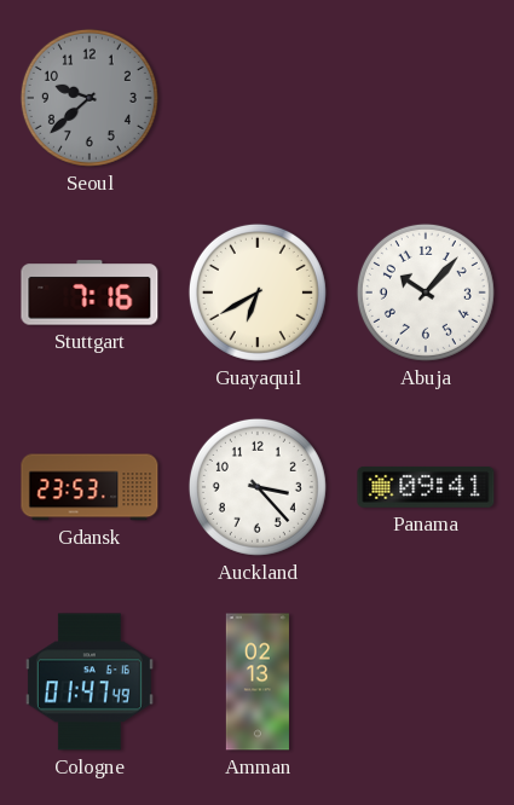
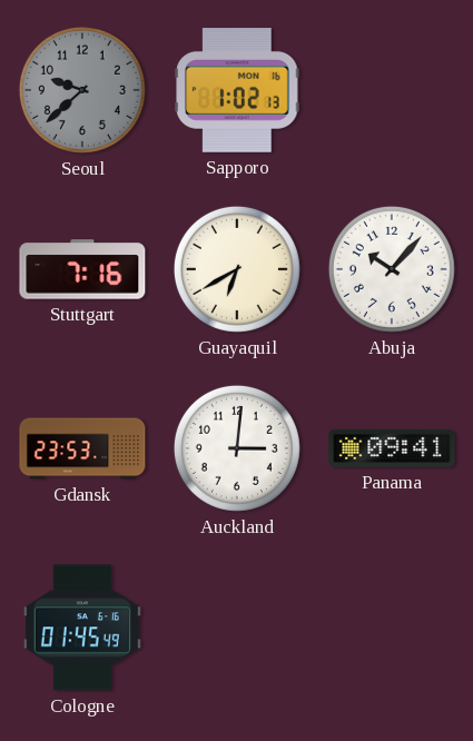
Sapporo: none -> 1:02 (237, 91)
Auckland: 3:23 -> 3:01 (237, 448)
Cologne: 01:47 -> 01:45 (82, 628)
Amman: 02:13 -> none (258, 682)
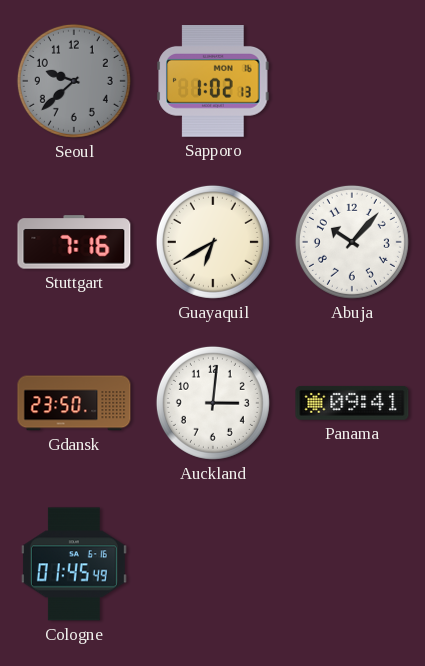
Gdansk: 23:53 -> 23:50 (74, 403)
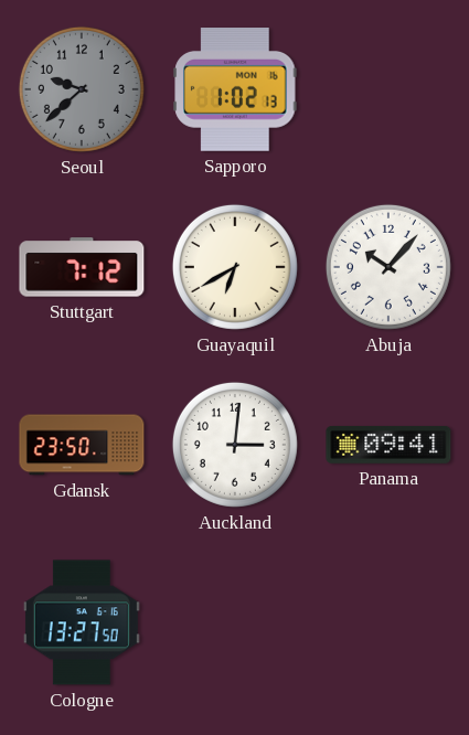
Stuttgart: 7:16 -> 7:12 (82, 267)
Cologne: 01:45 -> 13:27 (82, 622)
